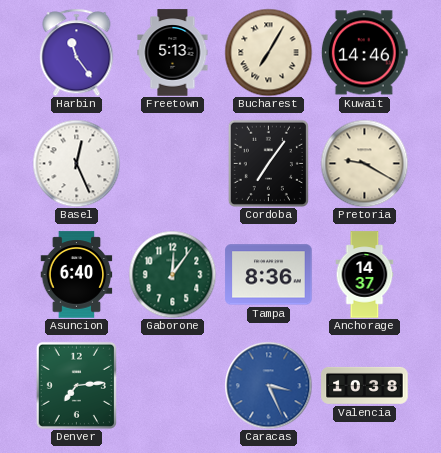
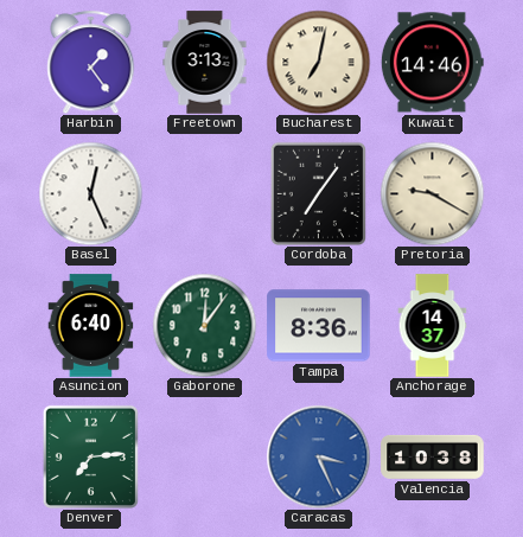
Harbin: 11:24 -> 1:24 (91, 62)
Freetown: 5:13 -> 3:13 (205, 63)
Bucharest: 7:05 -> 7:02 (318, 62)
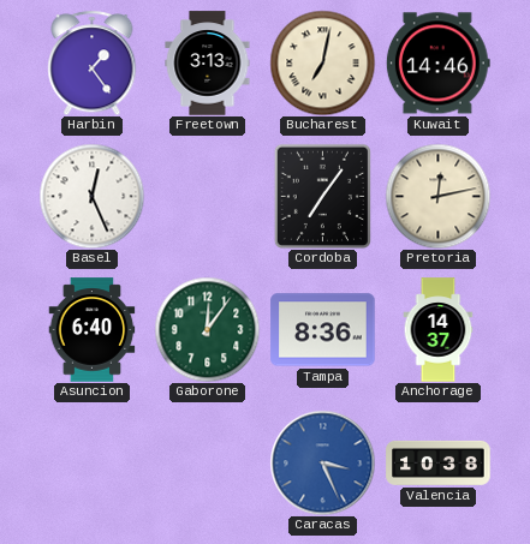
Pretoria: 9:20 -> 12:13 (437, 196)
Denver: 7:14 -> none (90, 456)
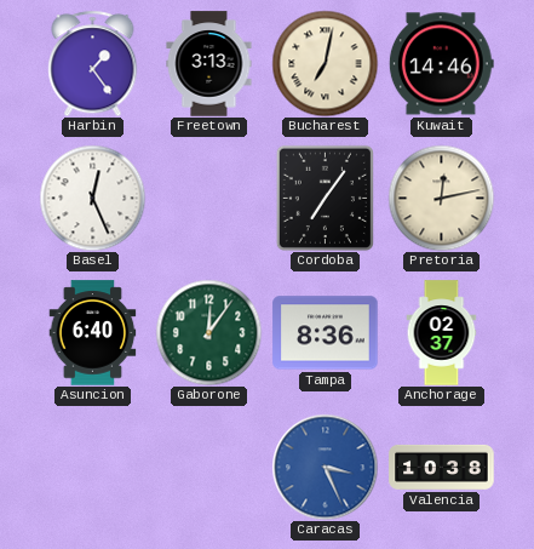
Anchorage: 14:37 -> 02:37 (442, 333)
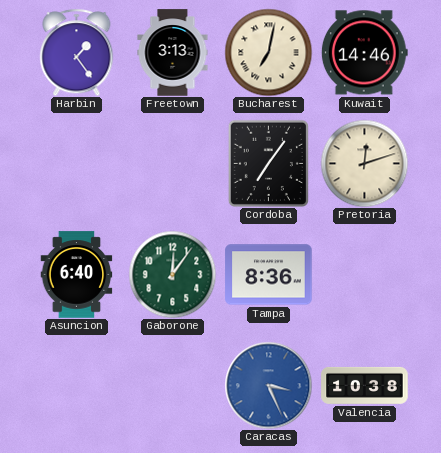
Basel: 12:26 -> none (92, 198)
Pretoria: 12:13 -> 12:12 (364, 163)
Anchorage: 02:37 -> none (442, 333)
